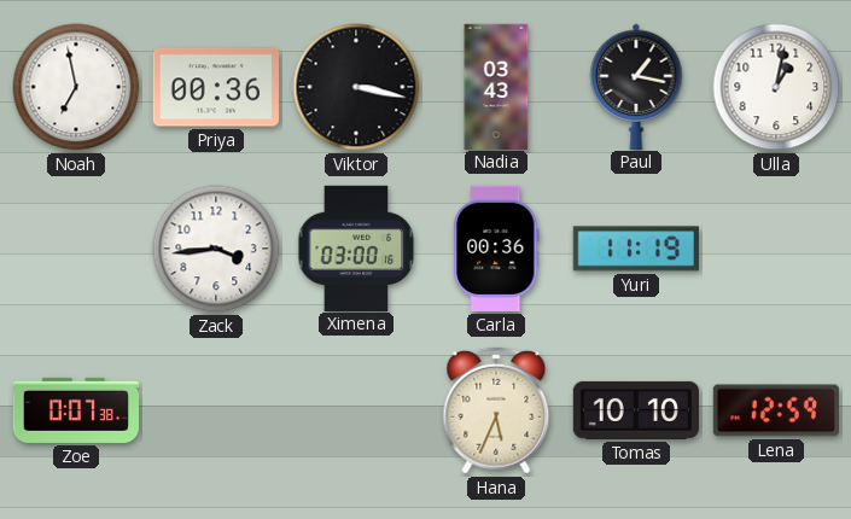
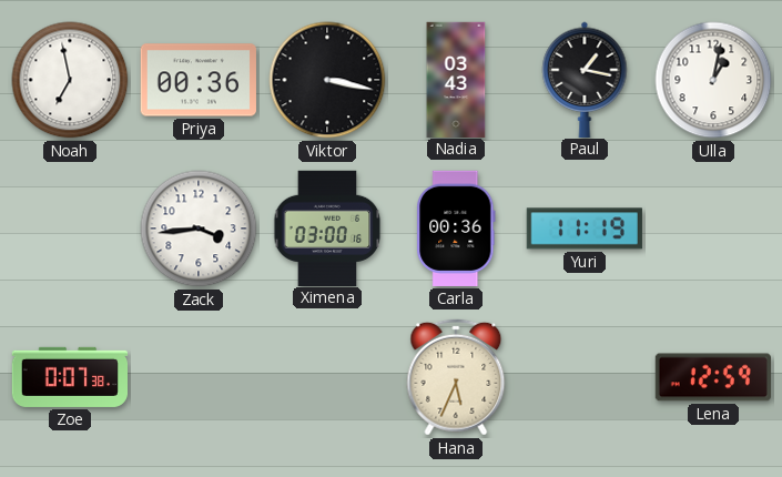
Tomas: 10:10 -> none (636, 410)
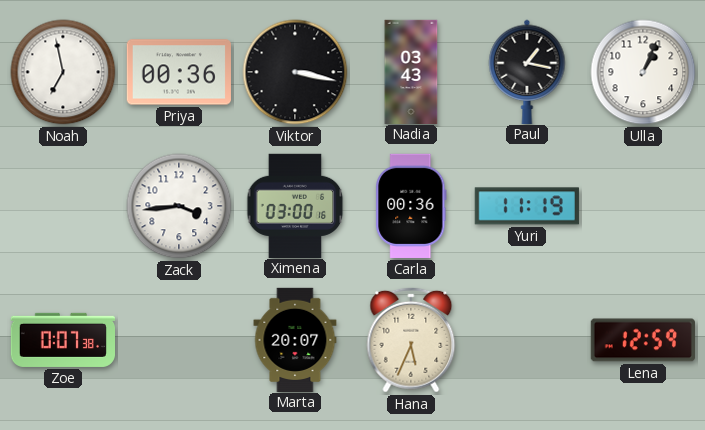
Ulla: 1:02 -> 1:04 (643, 72)
Marta: none -> 20:07 (295, 339)
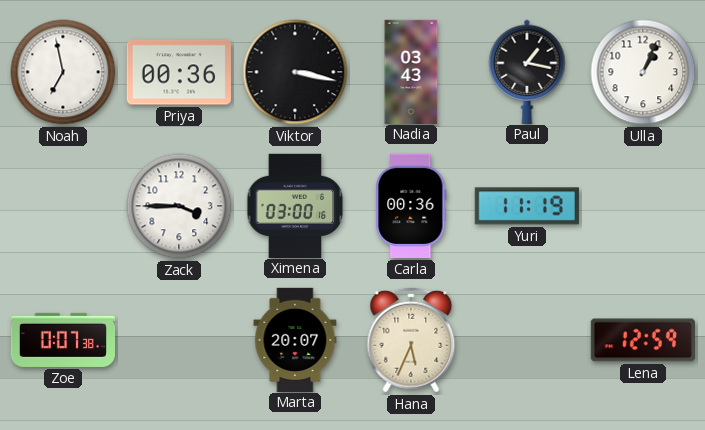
Zack: 3:44 -> 3:45 (179, 206)
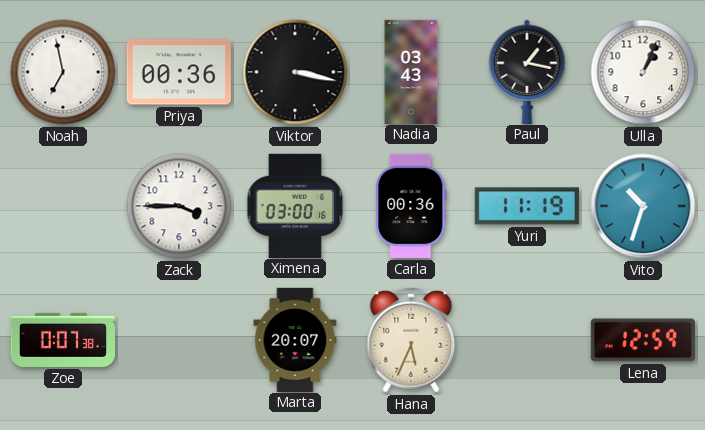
Vito: none -> 10:33 (643, 206)
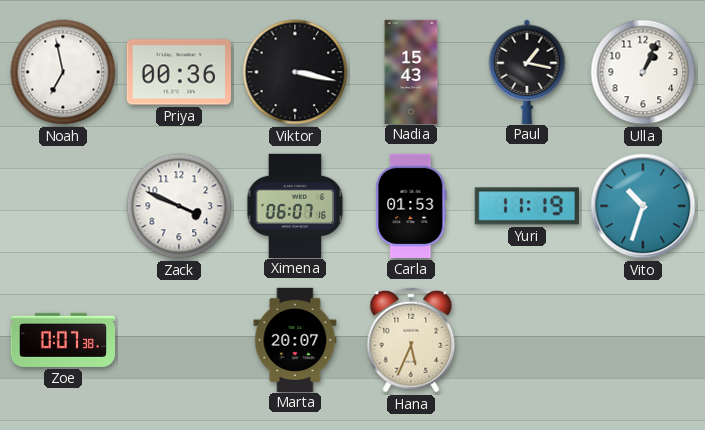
Nadia: 03:43 -> 15:43 (411, 71)
Zack: 3:45 -> 3:49 (179, 206)
Ximena: 03:00 -> 06:07 (295, 205)
Carla: 00:36 -> 01:53 (411, 206)
Lena: 12:59 -> none (643, 340)
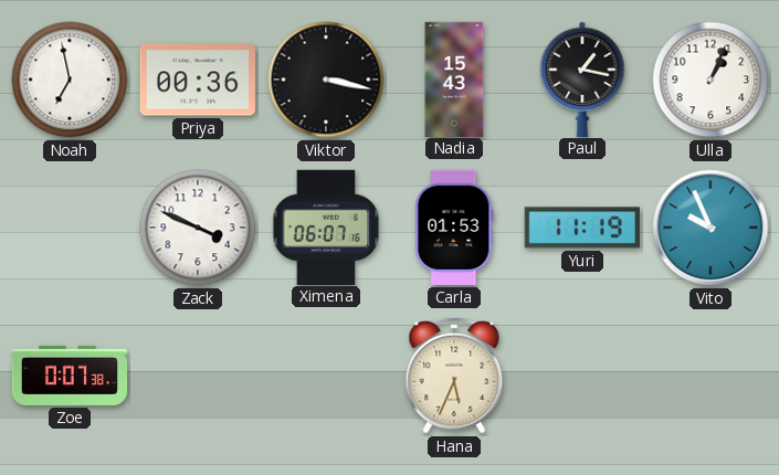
Vito: 10:33 -> 9:56 (710, 228)
Marta: 20:07 -> none (295, 339)
